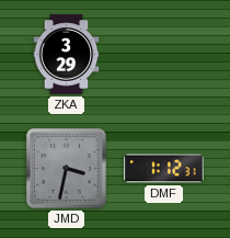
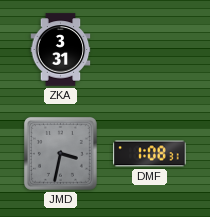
ZKA: 3:29 -> 3:31 (61, 50)
DMF: 1:12 -> 1:08 (150, 154)
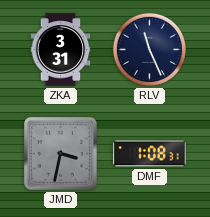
RLV: none -> 11:26 (149, 49)
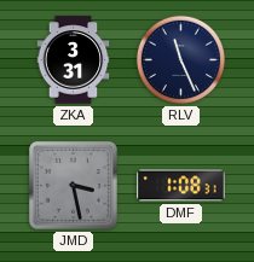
JMD: 3:32 -> 3:28 (73, 185)
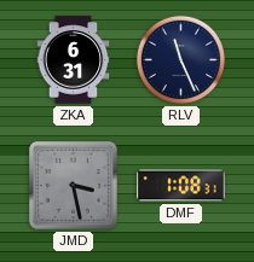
ZKA: 3:31 -> 6:31 (74, 60)
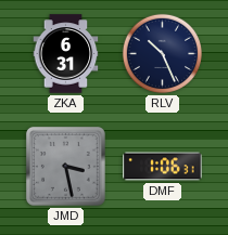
RLV: 11:26 -> 10:26 (162, 53)
DMF: 1:08 -> 1:06 (163, 167)
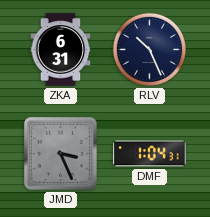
JMD: 3:28 -> 3:26 (60, 153)
DMF: 1:06 -> 1:04 (150, 154)
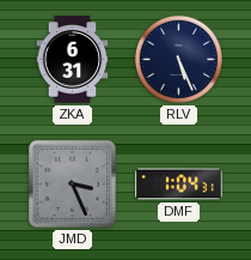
RLV: 10:26 -> 5:26 (178, 59)
